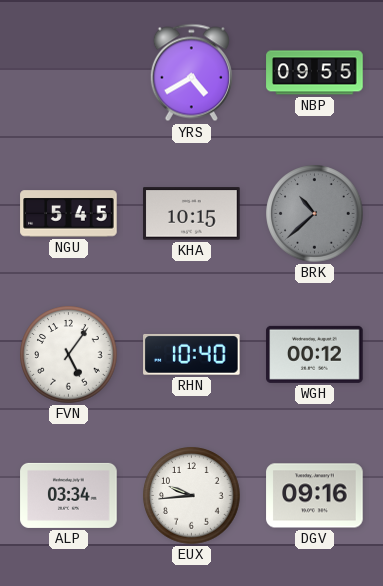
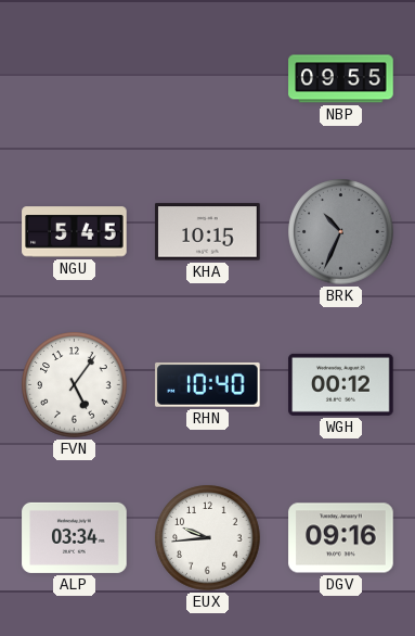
YRS: 4:40 -> none (191, 73)
BRK: 10:38 -> 10:34 (341, 232)
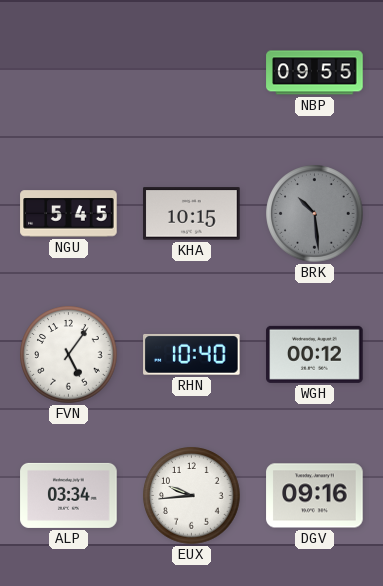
BRK: 10:34 -> 10:29 (315, 214)
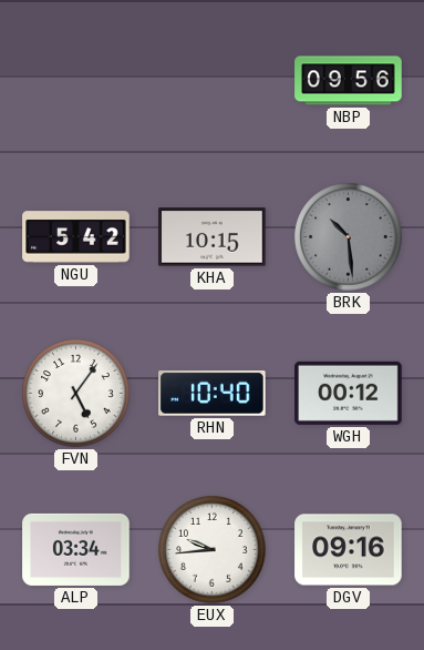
NBP: 09:55 -> 09:56 (349, 81)
NGU: 5:45 -> 5:42 (76, 237)
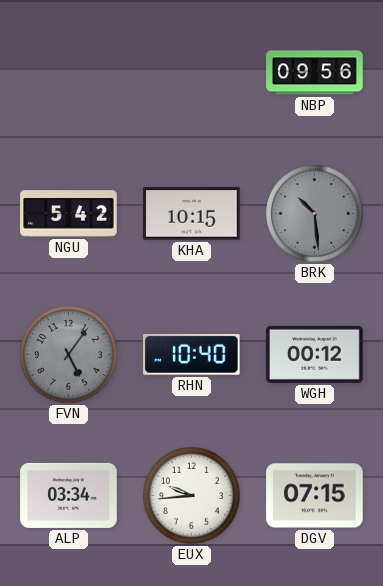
FVN dial: white -> grey (69, 355)
DGV: 09:16 -> 07:15 (315, 496)
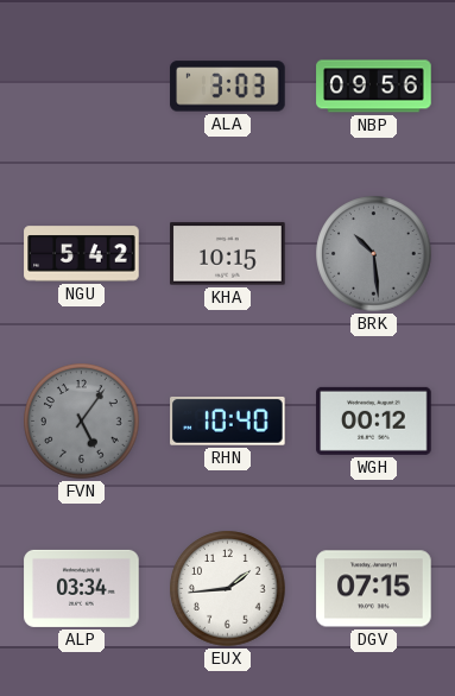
ALA: none -> 3:03 (228, 87)
EUX: 9:44 -> 1:44 (228, 589)
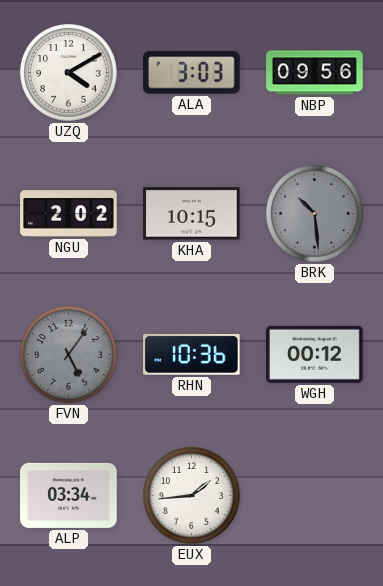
UZQ: none -> 4:10 (69, 73)
NGU: 5:42 -> 2:02 (69, 214)
RHN: 10:40 -> 10:36 (192, 354)
DGV: 07:15 -> none (374, 589)
